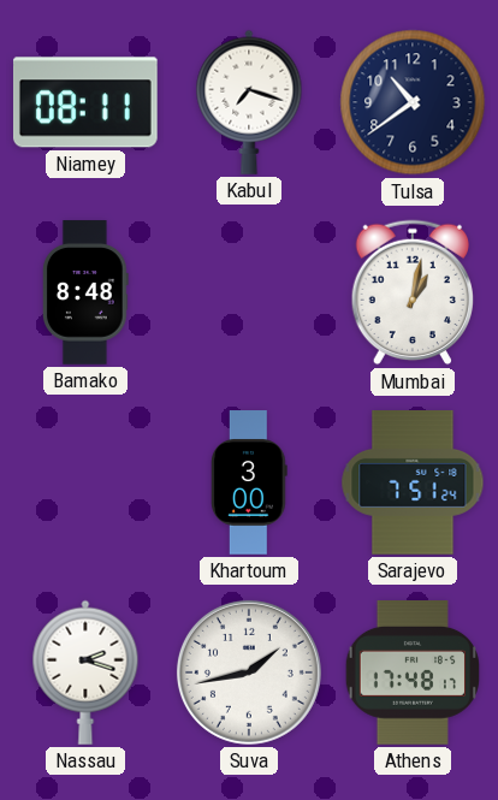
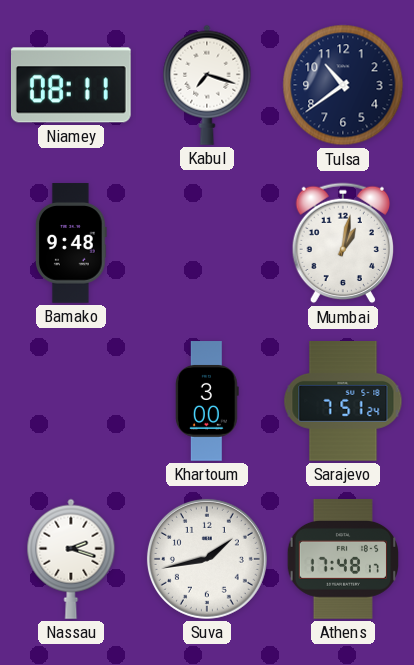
Bamako: 8:48 -> 9:48 (72, 243)
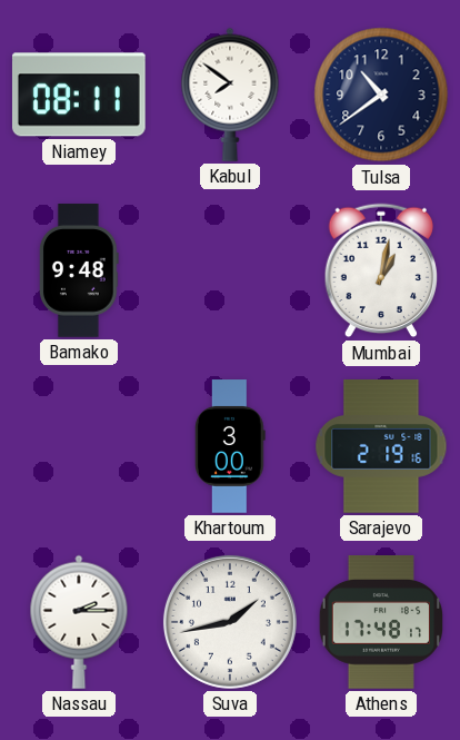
Kabul: 7:18 -> 7:51 (230, 95)
Sarajevo: 7:51 -> 2:19 (381, 447)
Nassau: 2:18 -> 2:15 (79, 622)
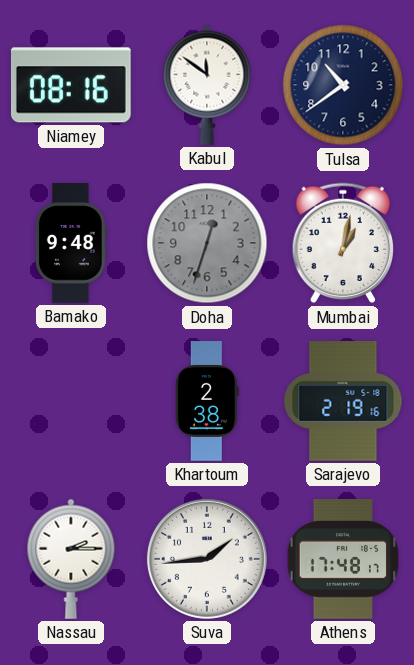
Niamey: 08:11 -> 08:16 (71, 85)
Kabul: 7:51 -> 11:51 (207, 85)
Doha: none -> 12:33 (207, 243)
Khartoum: 3:00 -> 2:38 (208, 401)
Suva: 1:43 -> 1:44 (207, 559)
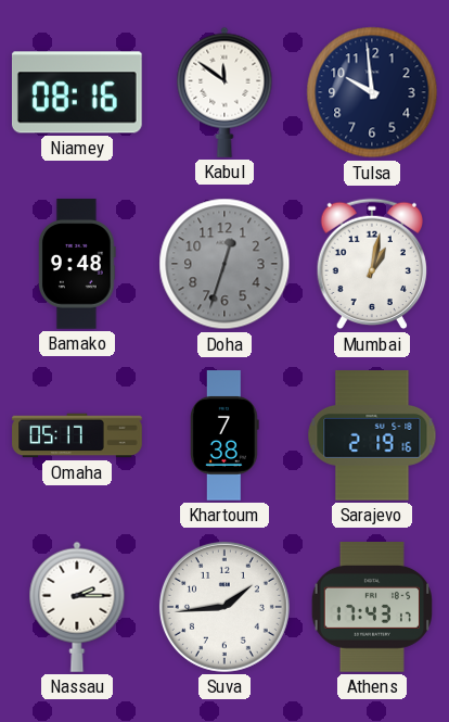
Tulsa: 10:39 -> 9:59 (372, 92)
Omaha: none -> 05:17 (77, 435)
Khartoum: 2:38 -> 7:38 (226, 435)
Athens: 17:48 -> 17:43 (371, 607)
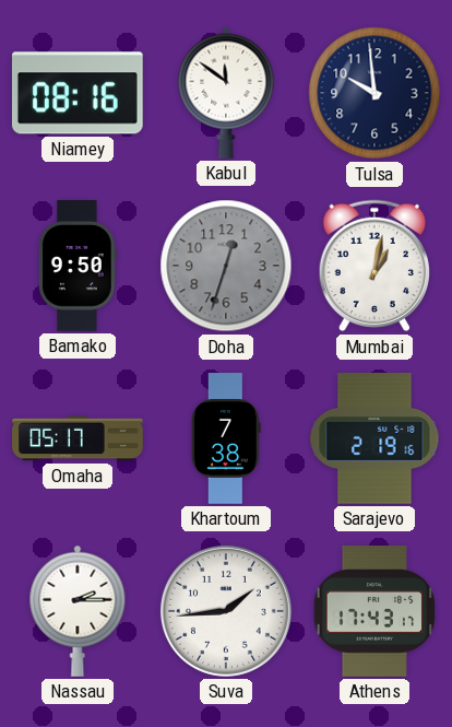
Bamako: 9:48 -> 9:50 (79, 266)
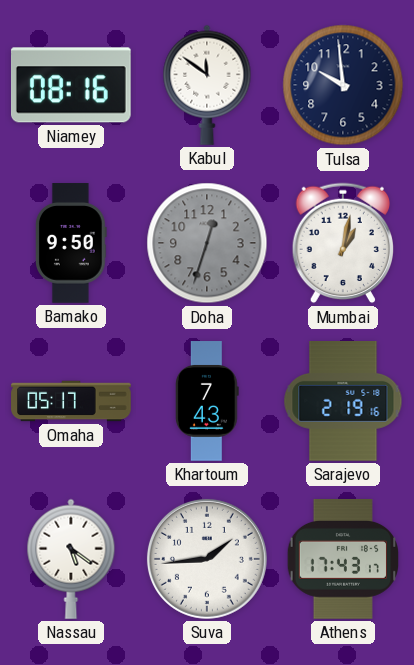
Khartoum: 7:38 -> 7:43 (208, 401)
Nassau: 2:15 -> 5:21 (71, 559)
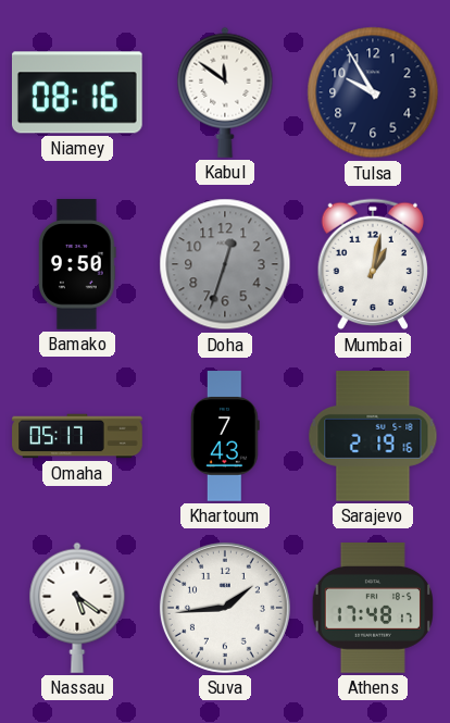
Tulsa: 9:59 -> 9:55 (373, 92)
Athens: 17:43 -> 17:48 (372, 608)
